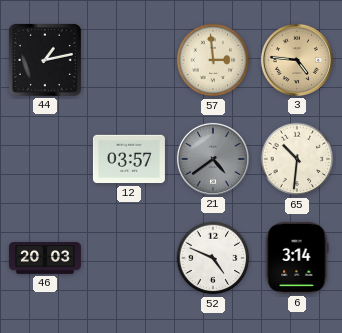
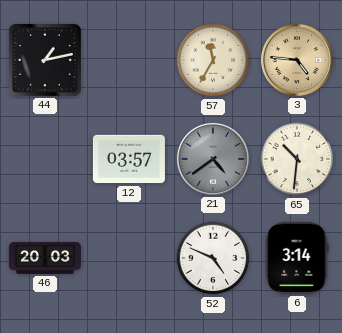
57: 2:59 -> 11:35 (213, 60)
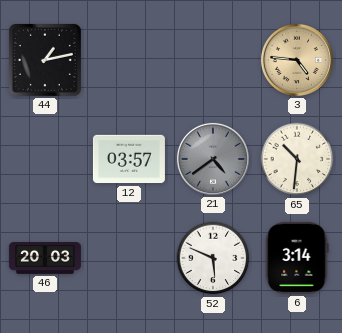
57: 11:35 -> none (213, 60)
52: 4:49 -> 5:49 (213, 258)
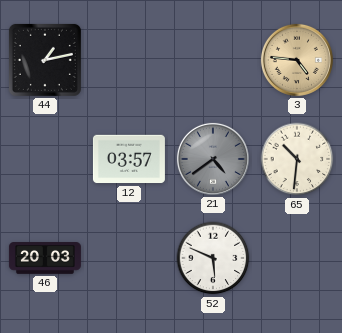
6: 3:14 -> none (297, 258)
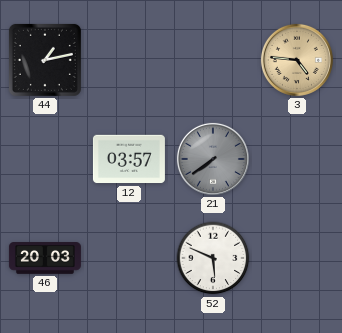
21: 4:39 -> 7:39 (213, 159)
65: 10:31 -> none (297, 159)
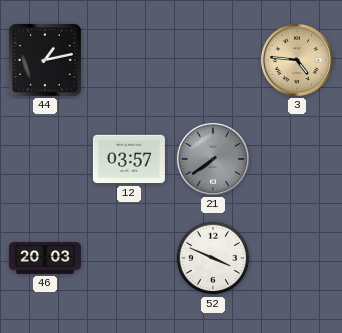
52: 5:49 -> 3:49 (213, 258)
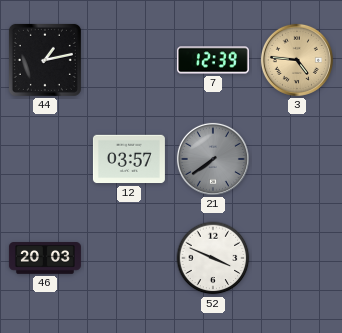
7: none -> 12:39 (213, 60)
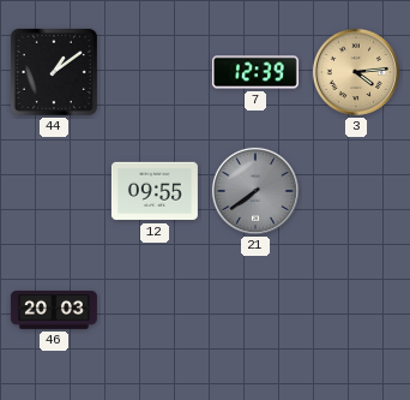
44: 1:13 -> 1:09 (54, 72)
3: 4:46 -> 4:14 (356, 72)
12: 03:57 -> 09:55 (155, 191)
52: 3:49 -> none (213, 258)
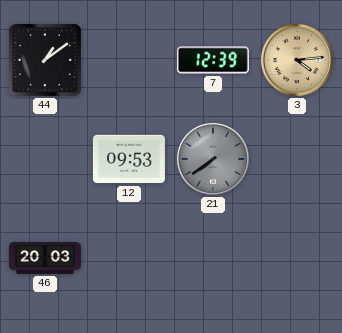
12: 09:55 -> 09:53 (129, 159)
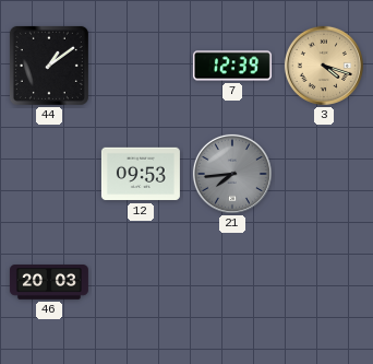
3: 4:14 -> 4:18 (324, 66)
21: 7:39 -> 7:44 (232, 174)
